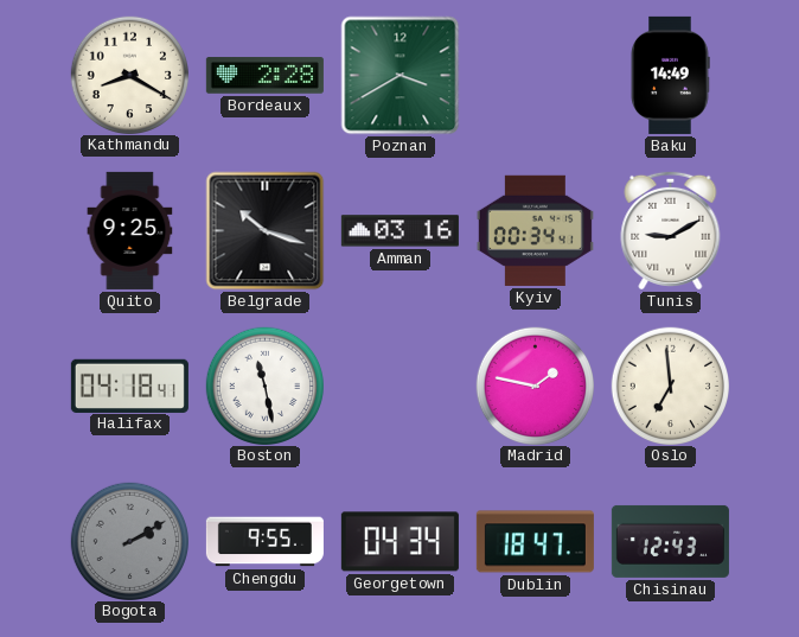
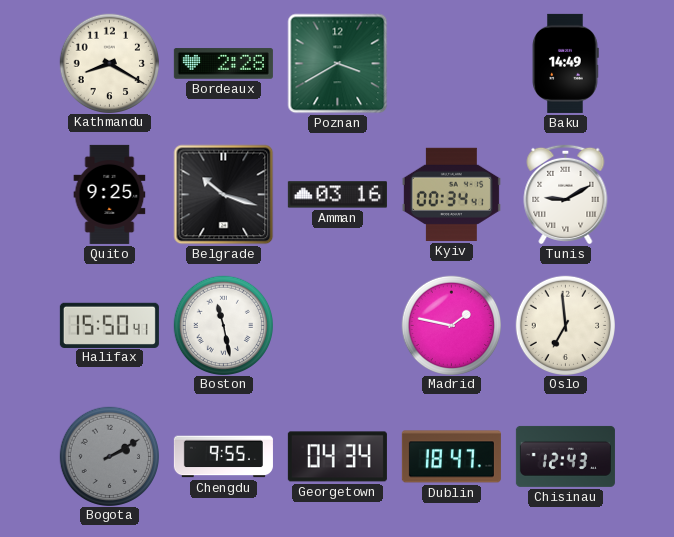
Halifax: 04:18 -> 15:50 (109, 325)
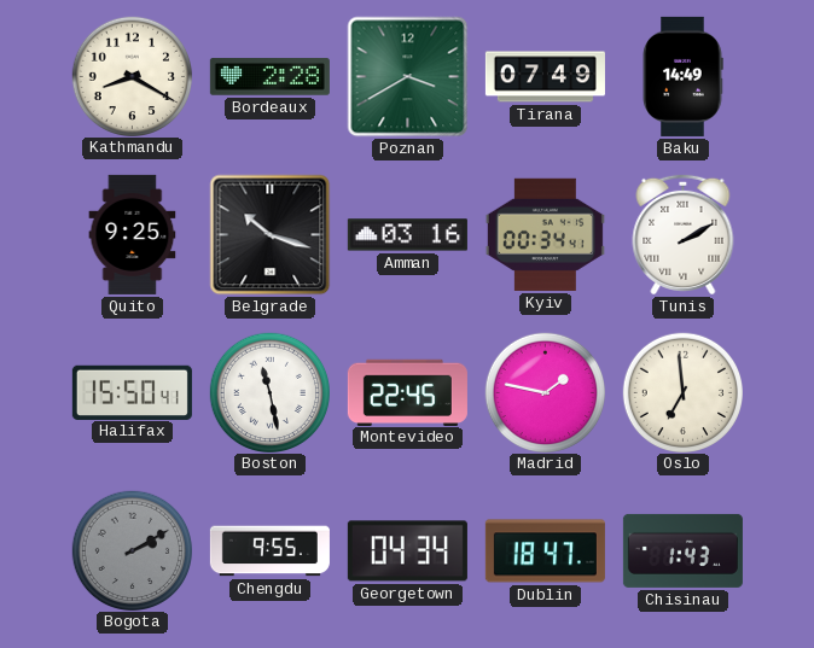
Tirana: none -> 07:49 (545, 77)
Tunis: 9:10 -> 2:10 (684, 234)
Montevideo: none -> 22:45 (407, 392)
Chisinau: 12:43 -> 1:43 (682, 550)
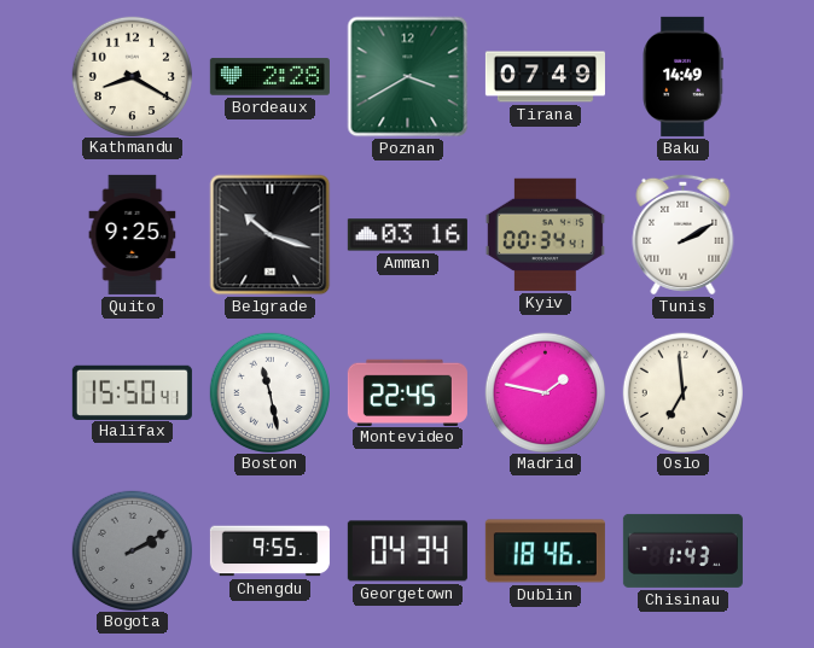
Dublin: 18:47 -> 18:46 (545, 551)
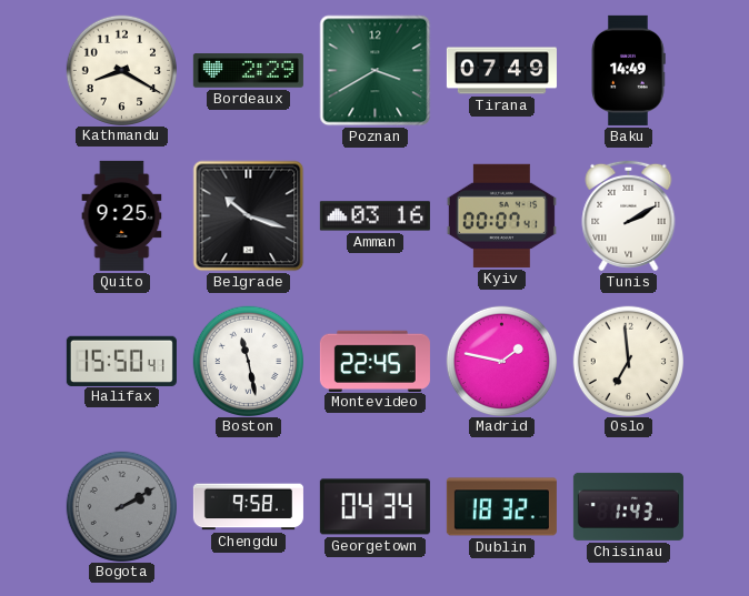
Bordeaux: 2:28 -> 2:29 (248, 71)
Kyiv: 00:34 -> 00:07 (501, 215)
Chengdu: 9:55 -> 9:58 (248, 507)
Dublin: 18:46 -> 18:32 (501, 507)
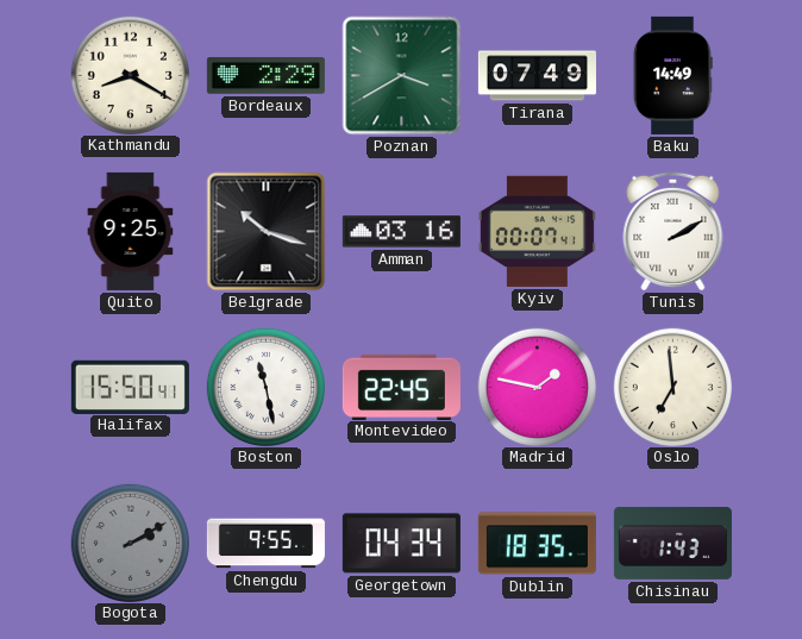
Chengdu: 9:58 -> 9:55 (265, 544)
Dublin: 18:32 -> 18:35 (537, 544)
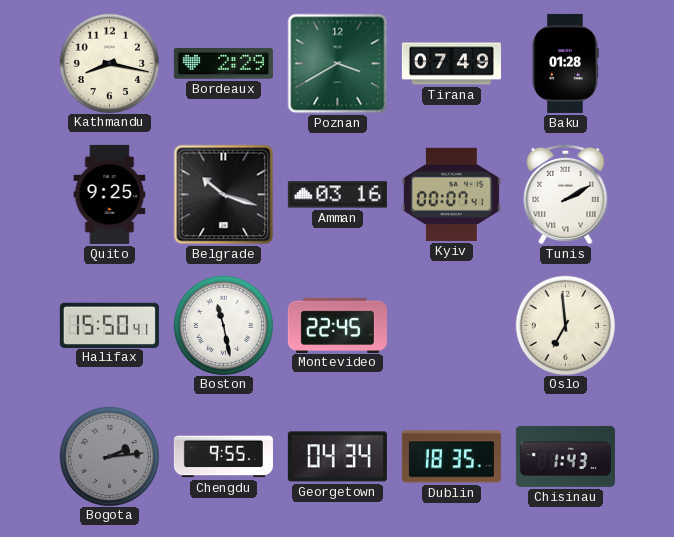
Kathmandu: 8:20 -> 8:17 (109, 63)
Baku: 14:49 -> 01:28 (565, 63)
Madrid: 1:47 -> none (537, 387)
Bogota: 2:10 -> 2:14 (109, 456)
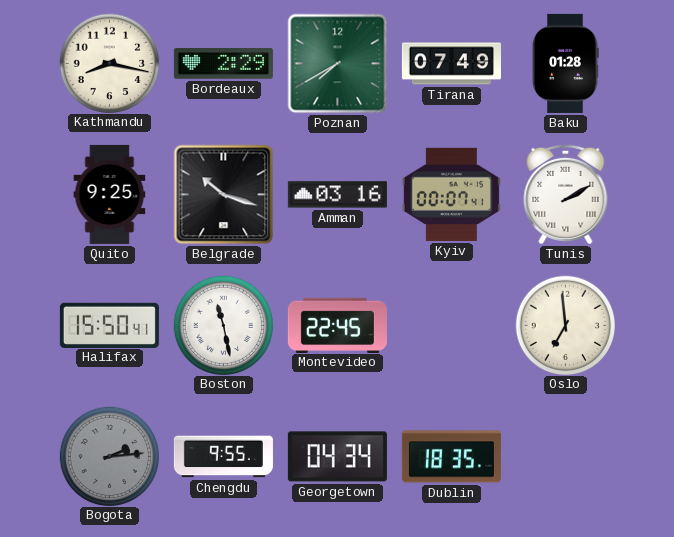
Poznan: 3:40 -> 7:40 (338, 64)
Chisinau: 1:43 -> none (565, 456)
